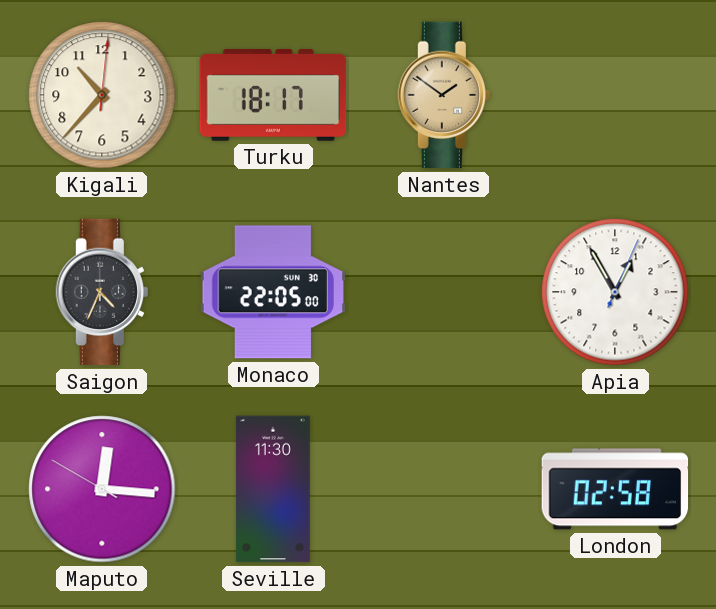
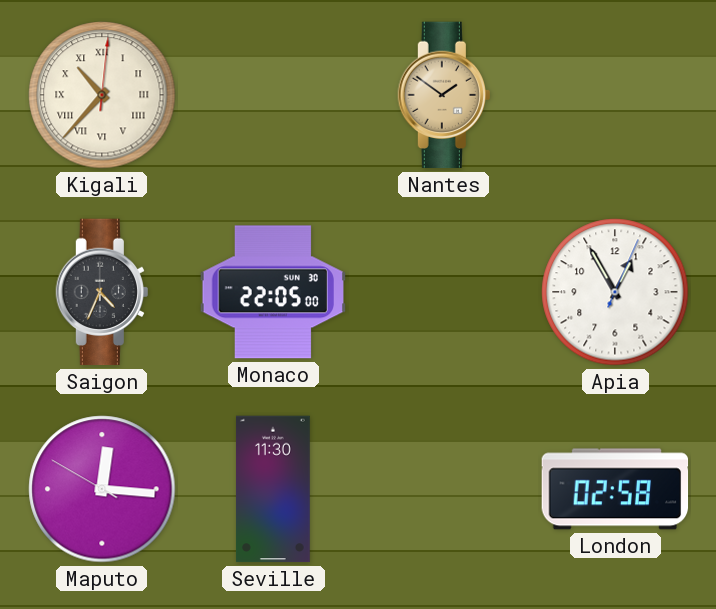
Kigali numerals: Arabic -> Roman (102, 95)
Turku: 18:17 -> none (273, 96)
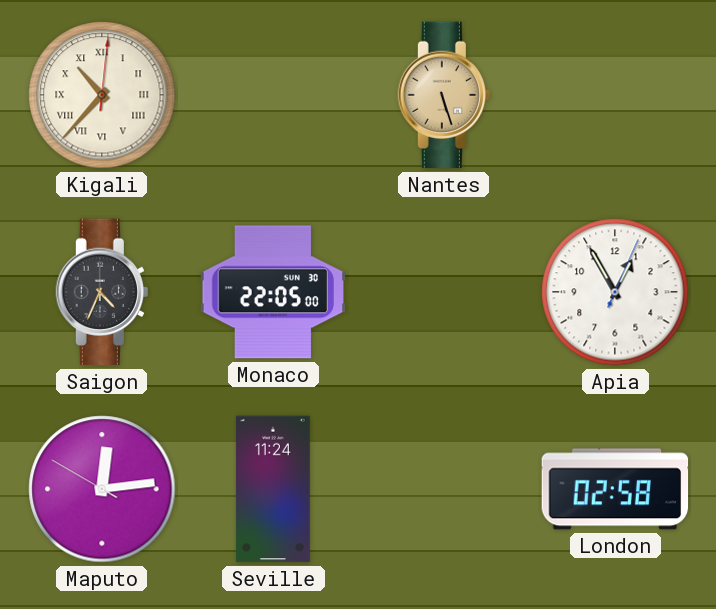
Nantes: 1:51 -> 5:27 (444, 95)
Maputo: 12:15 -> 12:13 (102, 489)
Seville: 11:30 -> 11:24 (273, 489)
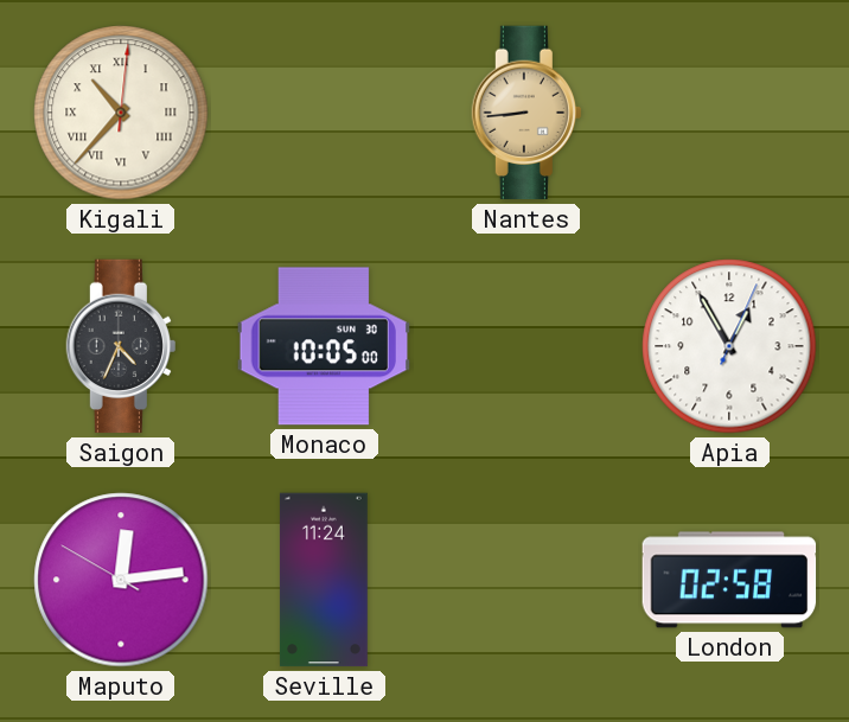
Nantes: 5:27 -> 8:44 (526, 113)
Monaco: 22:05 -> 10:05 (323, 346)
